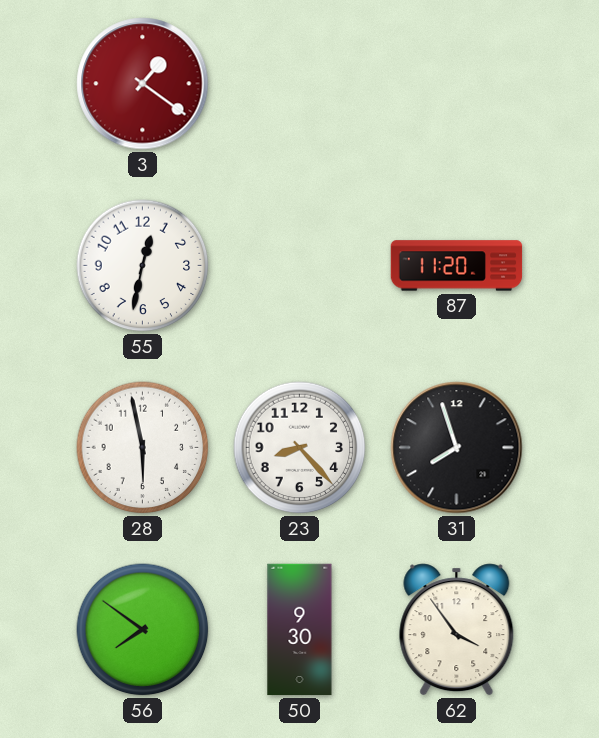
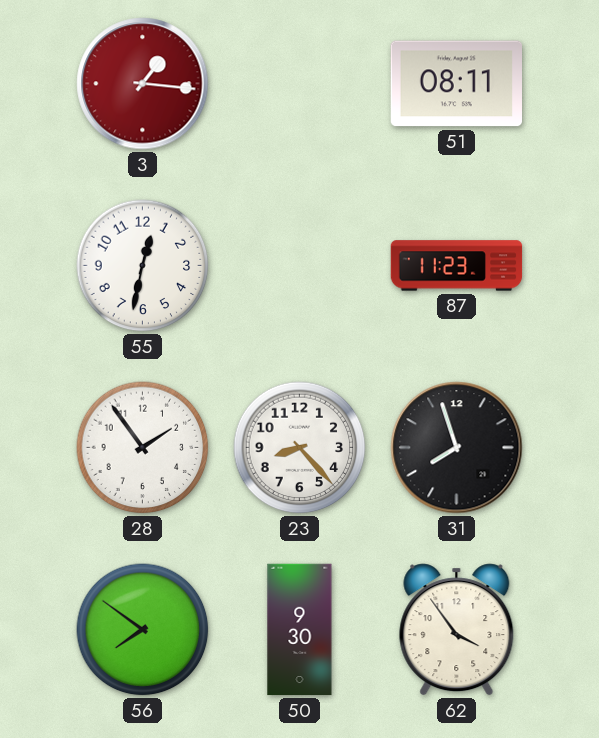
3: 1:21 -> 1:16 (143, 84)
51: none -> 08:11 (456, 84)
87: 11:20 -> 11:23 (457, 266)
28: 5:58 -> 1:54 (143, 448)
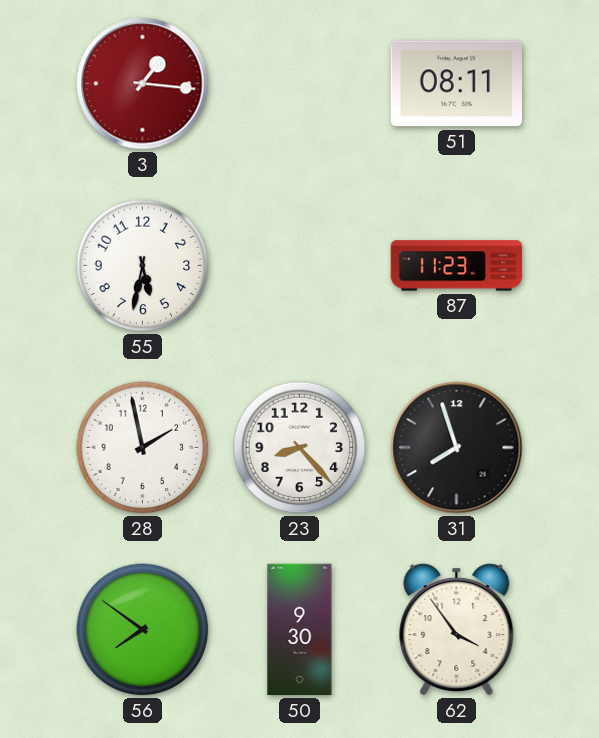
55: 12:32 -> 5:32 (143, 266)
28: 1:54 -> 1:58 (143, 448)
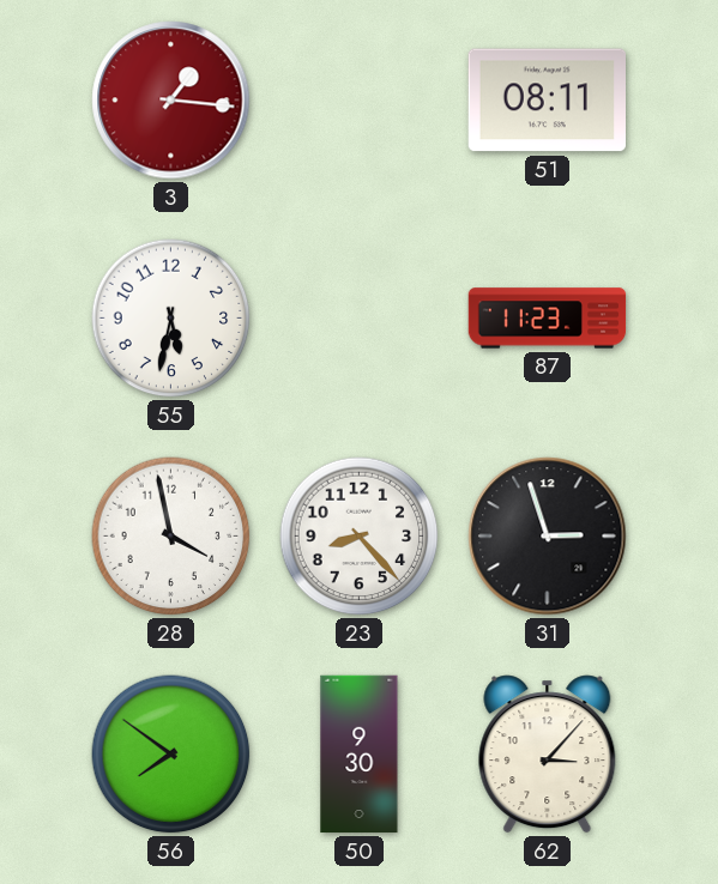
28: 1:58 -> 3:58 (171, 537)
31: 7:57 -> 2:57 (548, 537)
62: 3:54 -> 3:07 (548, 755)
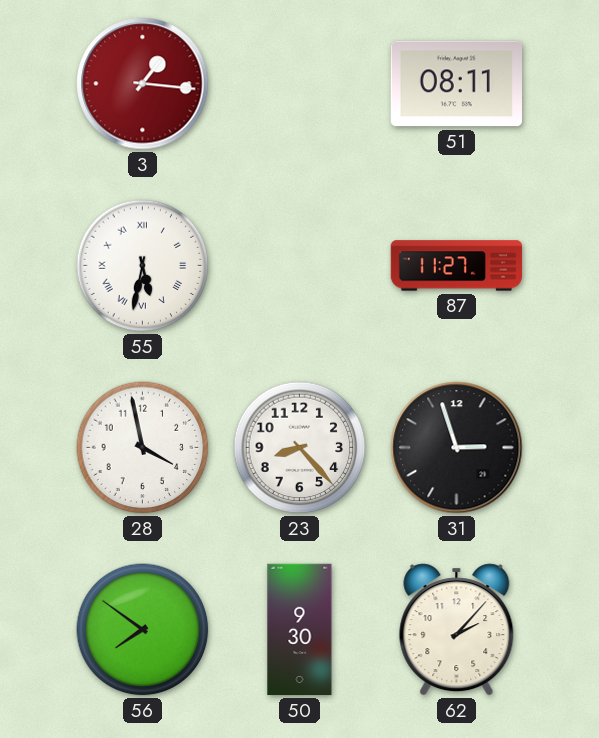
55 numerals: Arabic -> Roman (143, 266)
87: 11:23 -> 11:27 (457, 266)
62: 3:07 -> 2:07 (457, 630)
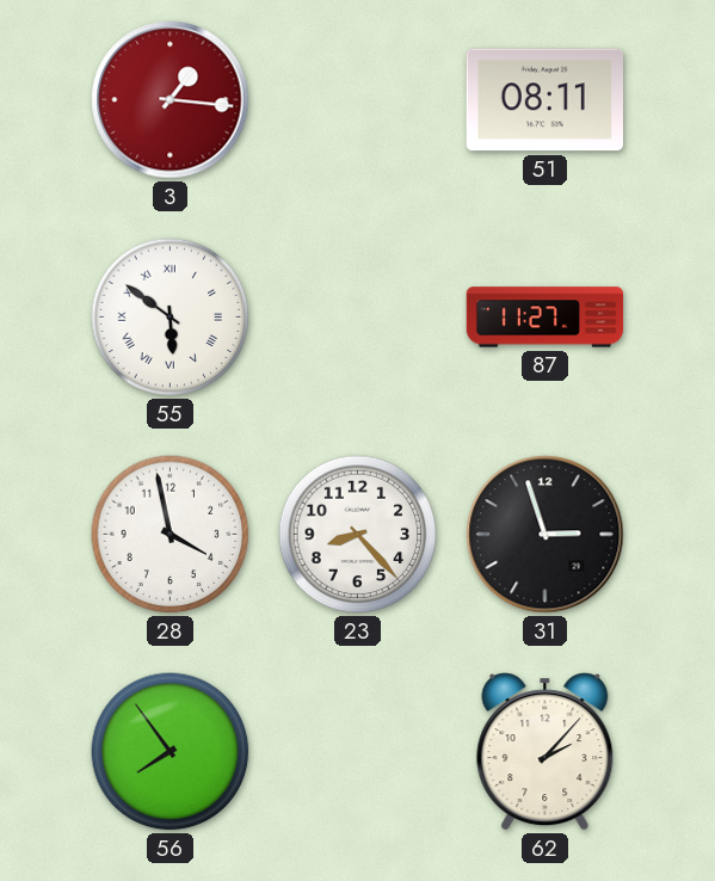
55: 5:32 -> 5:51 (171, 318)
56: 7:51 -> 7:54 (171, 752)
50: 9:30 -> none (300, 630)
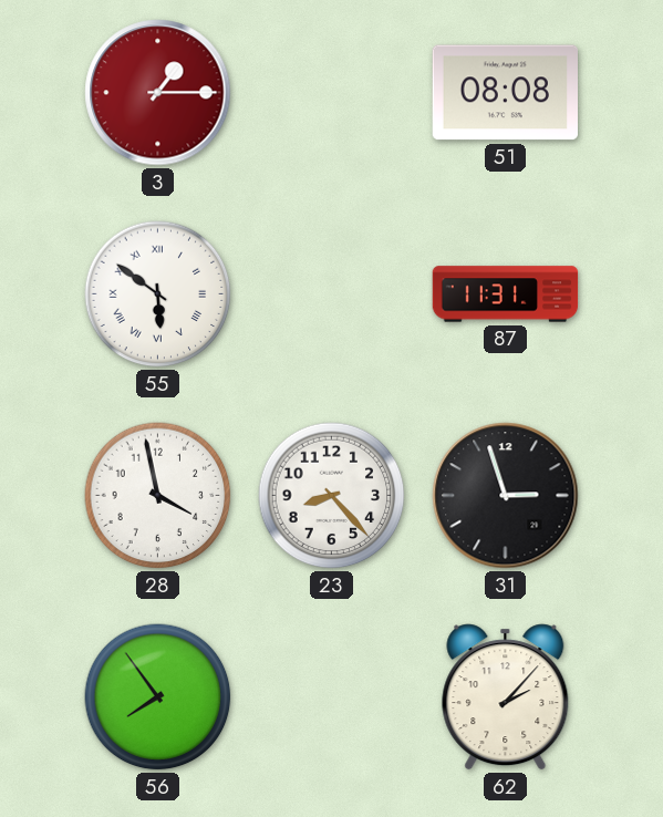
3: 1:16 -> 1:15 (158, 93)
51: 08:11 -> 08:08 (505, 93)
87: 11:27 -> 11:31 (506, 294)
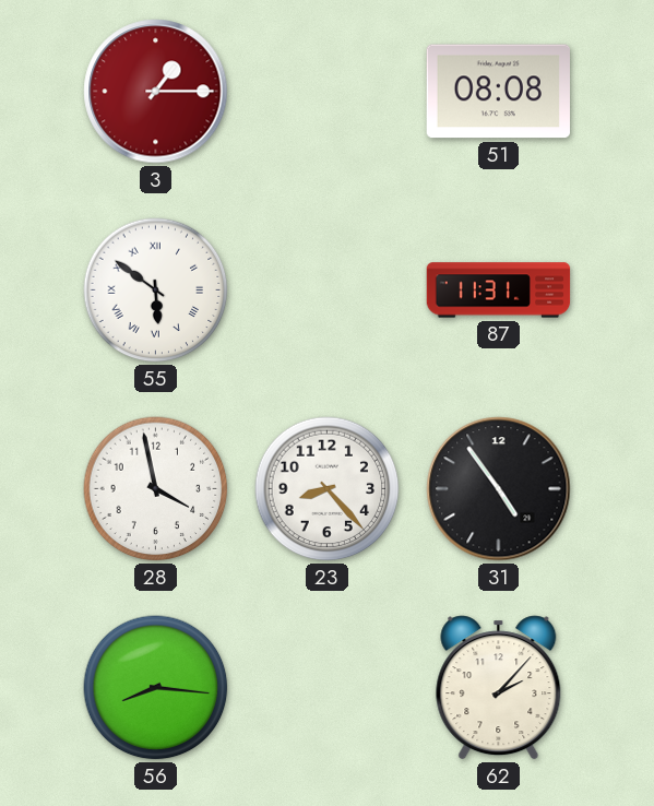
31: 2:57 -> 4:54 (499, 489)
56: 7:54 -> 8:16 (156, 688)
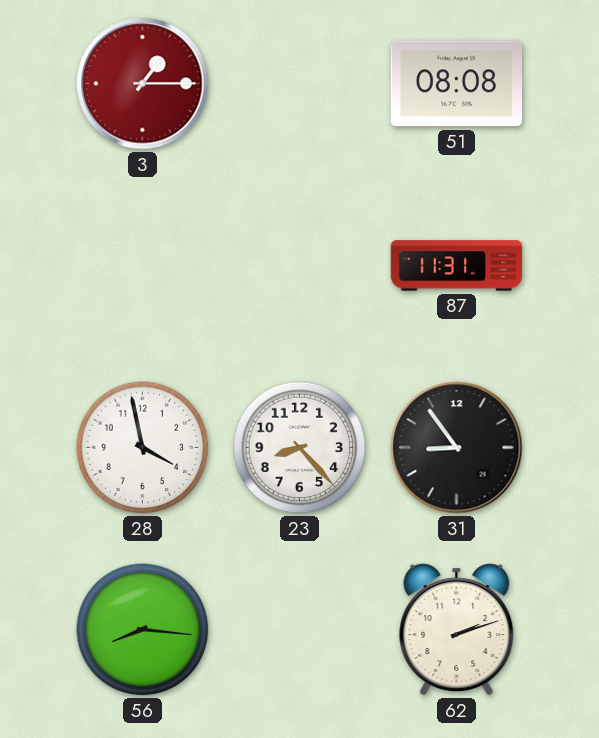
55: 5:51 -> none (156, 291)
31: 4:54 -> 8:54 (457, 448)
62: 2:07 -> 2:12 (457, 630)
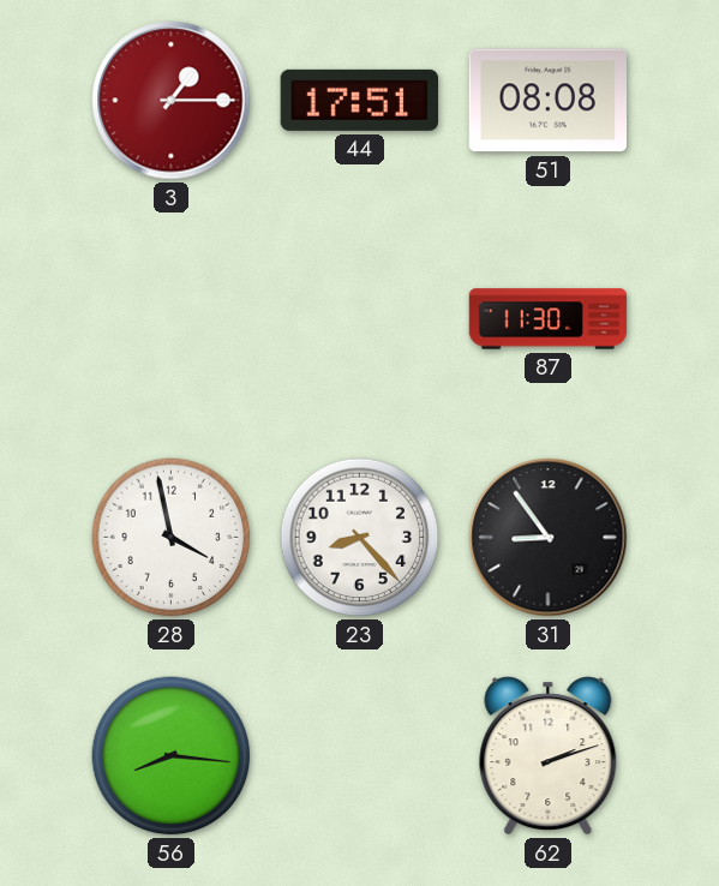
44: none -> 17:51 (359, 100)
87: 11:31 -> 11:30 (549, 319)
